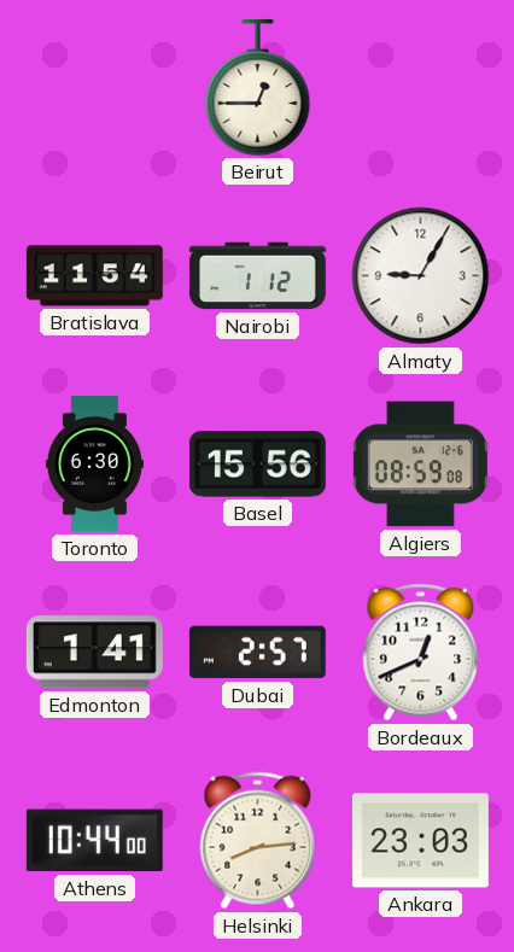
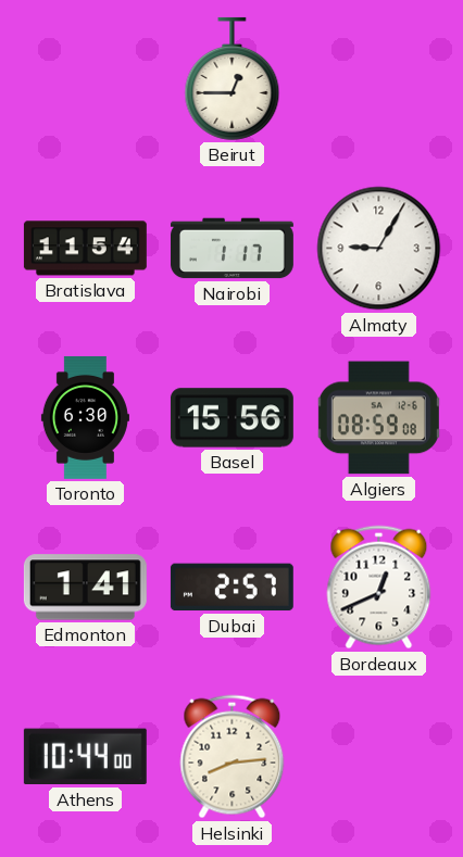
Nairobi: 1:12 -> 1:17 (231, 249)
Ankara: 23:03 -> none (420, 841)
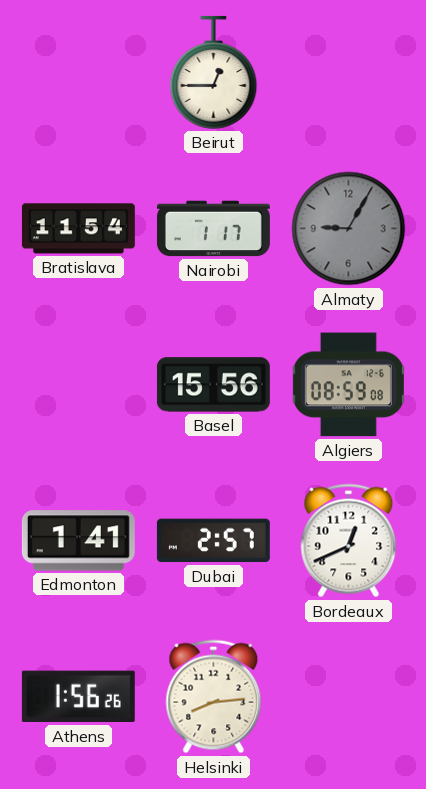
Almaty dial: white -> grey (349, 229)
Toronto: 6:30 -> none (85, 417)
Athens: 10:44 -> 1:56 (78, 697)
